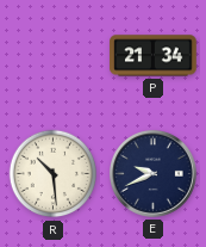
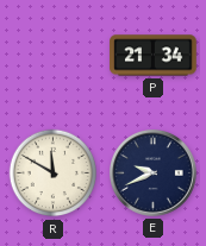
R: 10:29 -> 11:50 (54, 174)
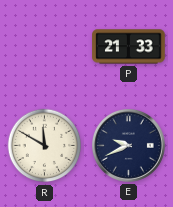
P: 21:34 -> 21:33 (129, 47)
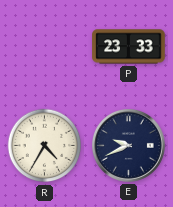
P: 21:33 -> 23:33 (129, 47)
R: 11:50 -> 4:35 (45, 146)
